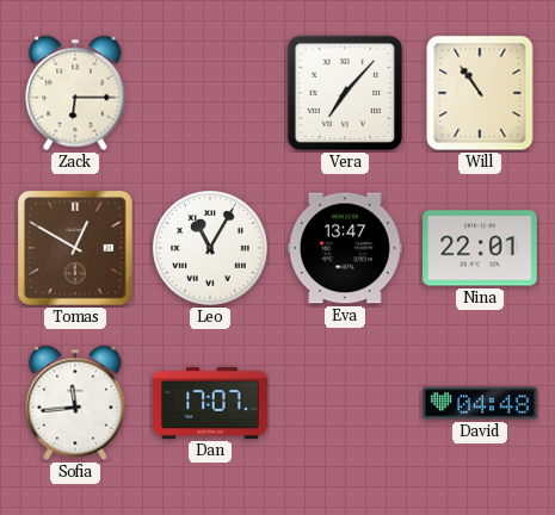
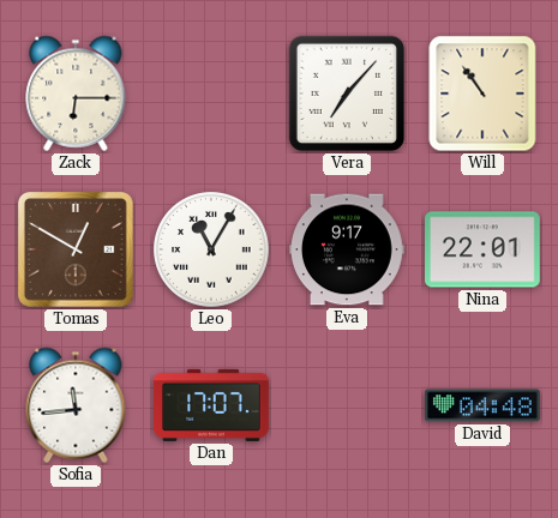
Eva: 13:47 -> 9:17 (348, 249)
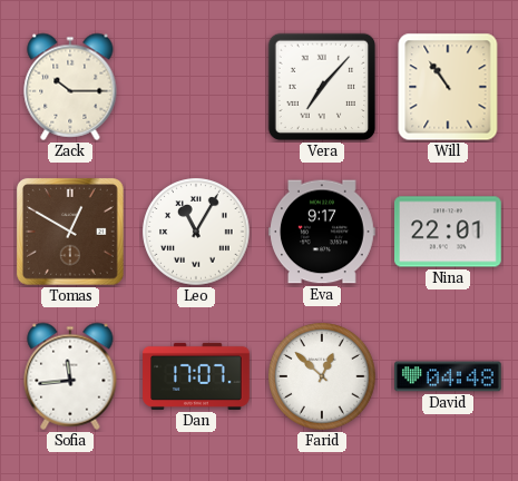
Zack: 6:15 -> 10:15 (70, 87)
Farid: none -> 12:52 (322, 376)
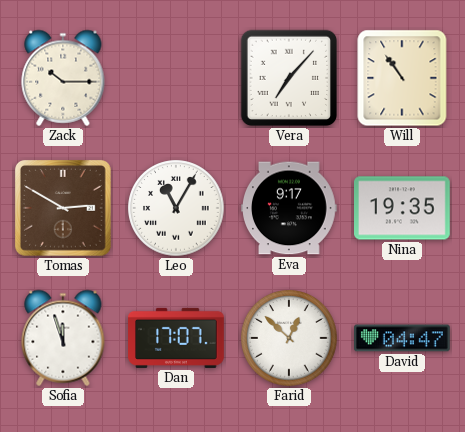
Tomas: 12:50 -> 2:50 (63, 208)
Nina: 22:01 -> 19:35 (403, 208)
Sofia: 11:44 -> 11:57 (63, 338)
David: 04:48 -> 04:47 (403, 338)
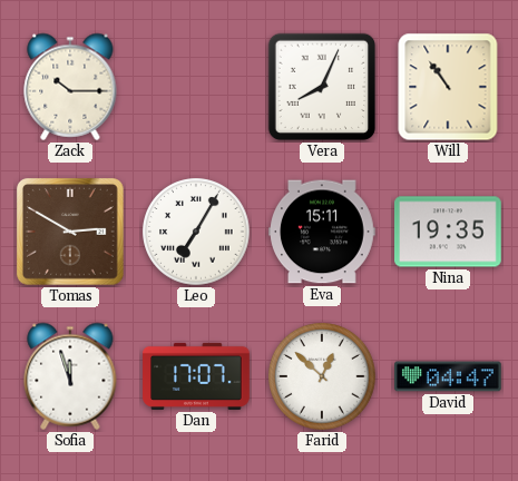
Vera: 7:07 -> 8:04 (322, 87)
Leo: 11:05 -> 7:05 (196, 232)
Eva: 9:17 -> 15:11 (323, 232)
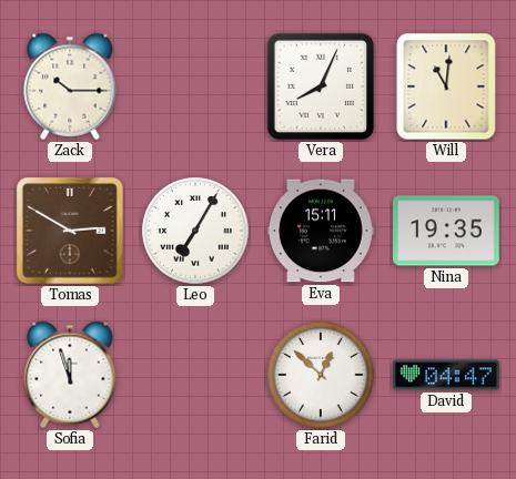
Will: 10:54 -> 11:01 (446, 86)
Dan: 17:07 -> none (196, 376)
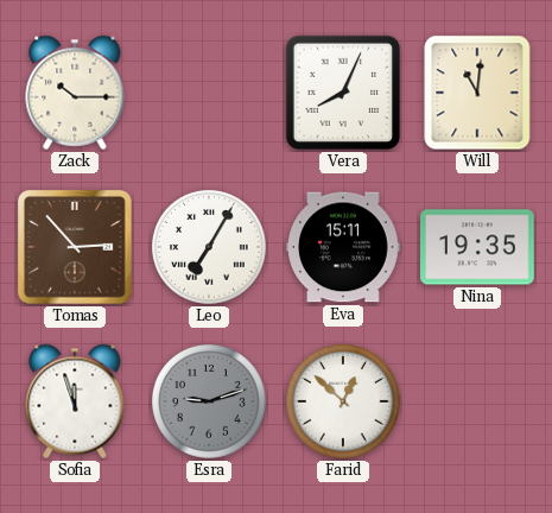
Tomas: 2:50 -> 2:53 (75, 247)
Esra: none -> 9:12 (209, 401)
David: 04:47 -> none (447, 375)
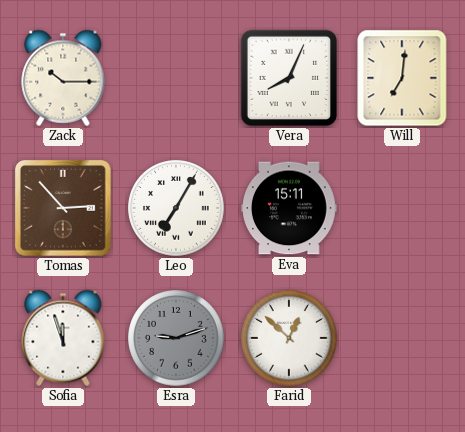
Will: 11:01 -> 7:01 (402, 78)
Nina: 19:35 -> none (478, 247)
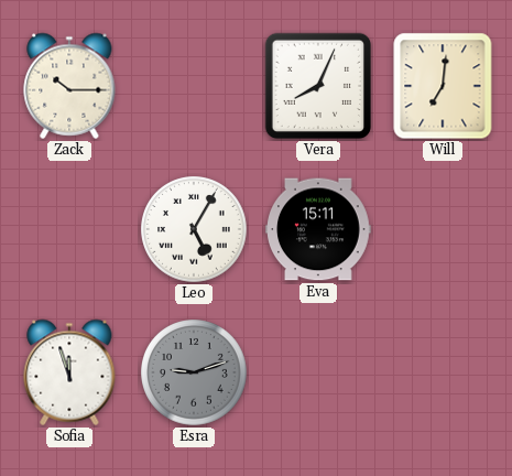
Tomas: 2:53 -> none (63, 208)
Leo: 7:05 -> 5:05 (194, 229)
Farid: 12:52 -> none (289, 338)
